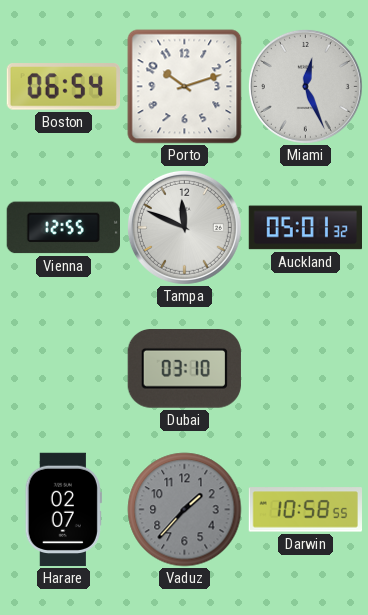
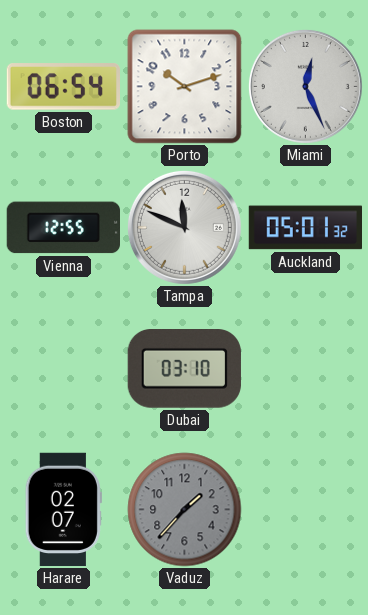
Darwin: 10:58 -> none (305, 510)
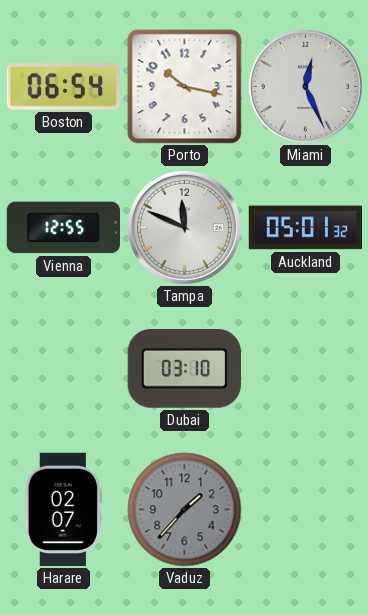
Porto: 10:12 -> 10:17 (185, 87)
